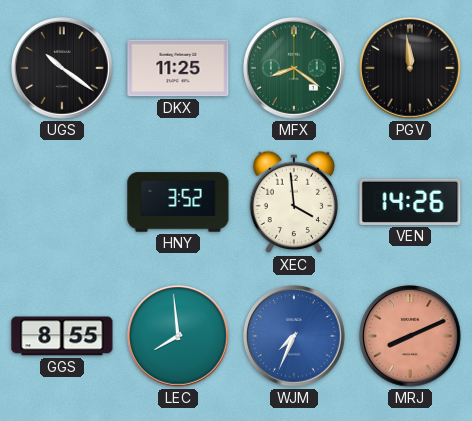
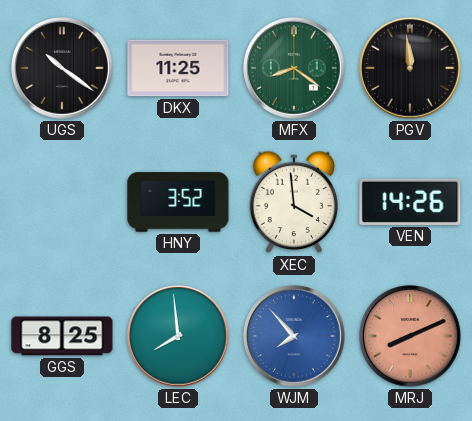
GGS: 8:55 -> 8:25 (62, 336)
WJM: 7:34 -> 7:53 (294, 336)
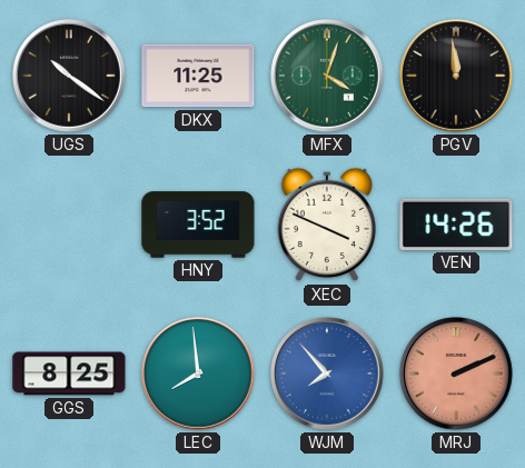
MFX: 8:21 -> 4:03 (327, 76)
XEC: 3:59 -> 3:49 (327, 225)
MRJ: 8:11 -> 2:11 (456, 374)
